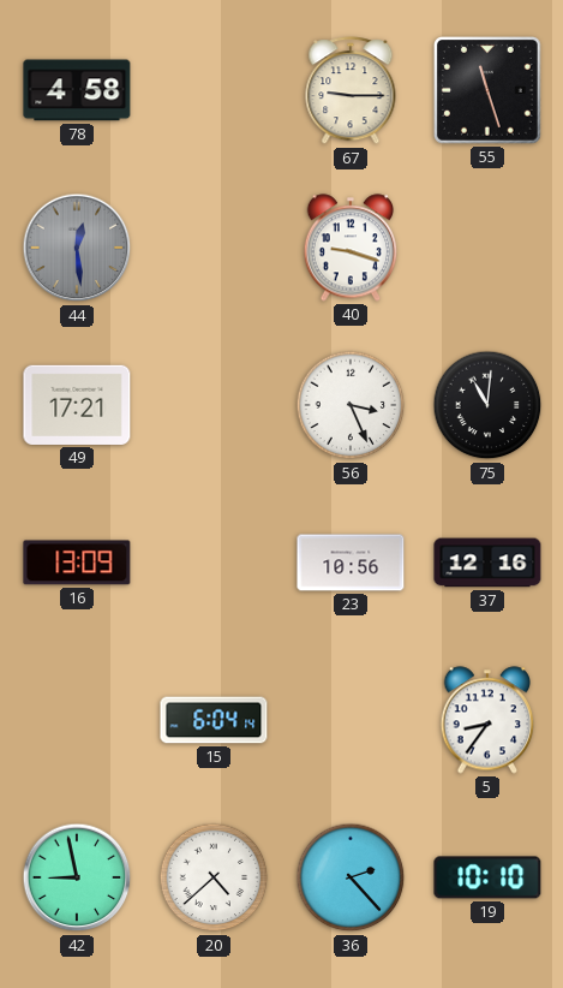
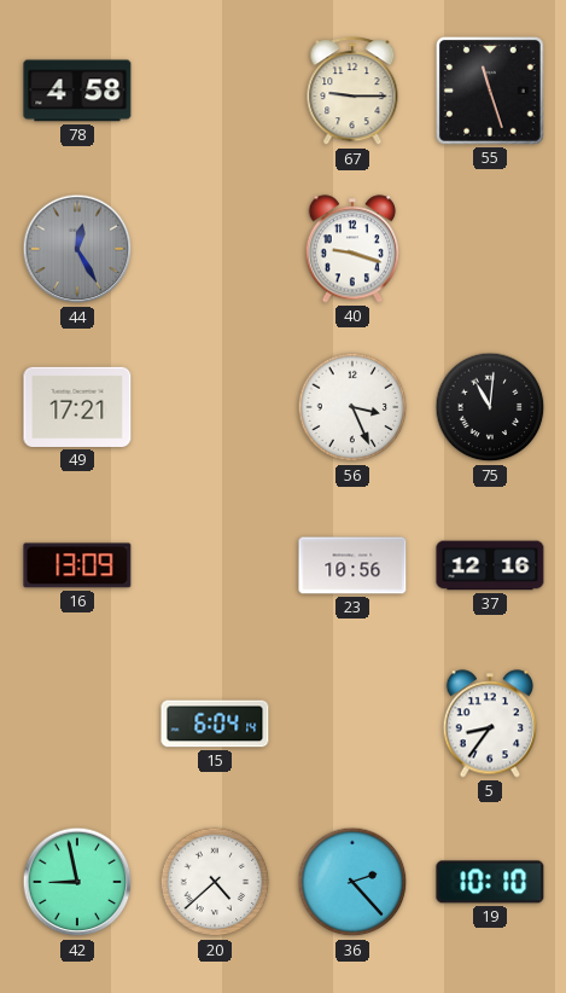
44: 12:29 -> 12:25 (77, 249)
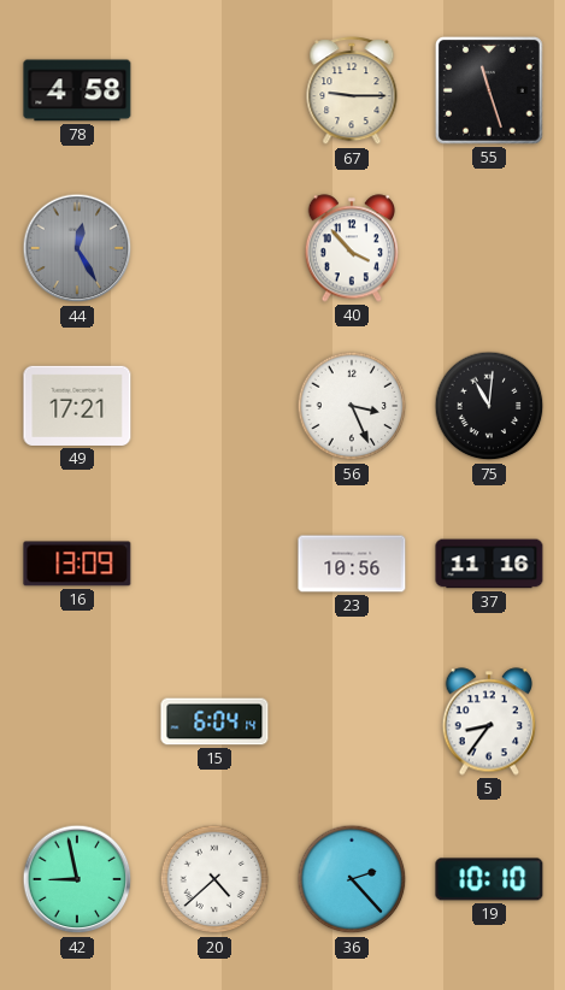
40: 9:18 -> 3:53 (352, 248)
37: 12:16 -> 11:16 (489, 564)
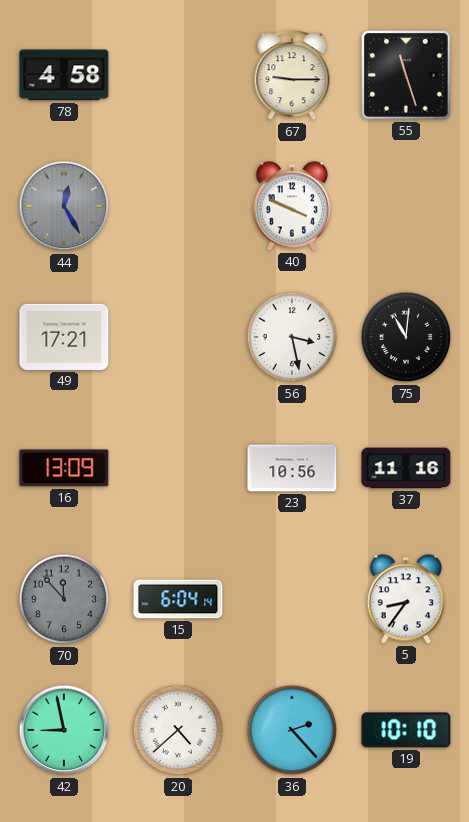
40: 3:53 -> 3:49 (292, 206)
56: 3:26 -> 3:28 (292, 337)
70: none -> 11:53 (64, 599)
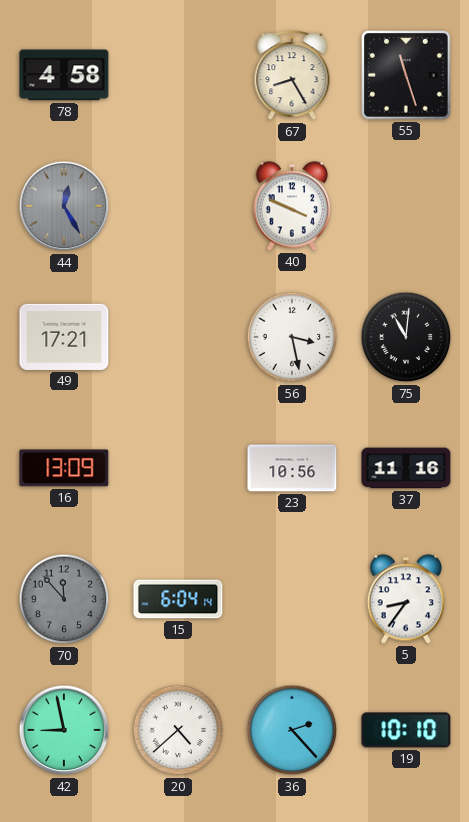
67: 9:15 -> 8:25 (292, 76)
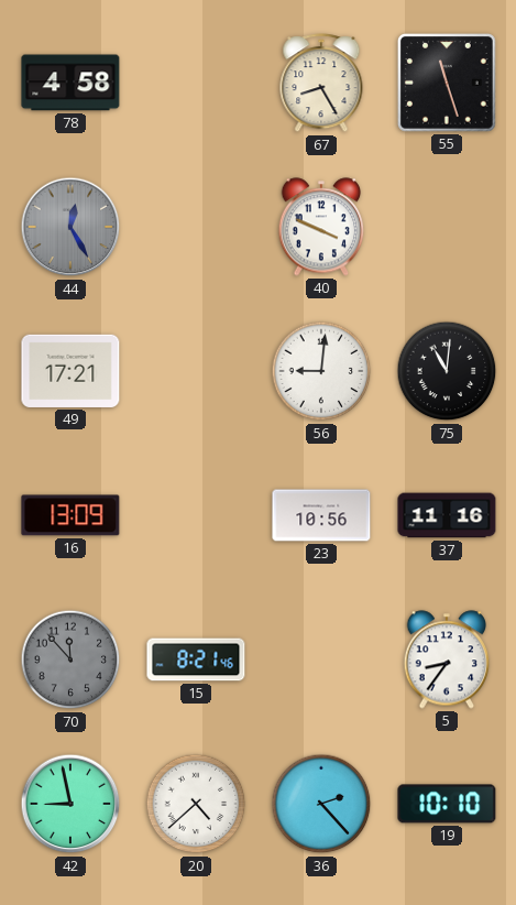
56: 3:28 -> 9:01 (321, 371)
15: 6:04 -> 8:21 (196, 659)
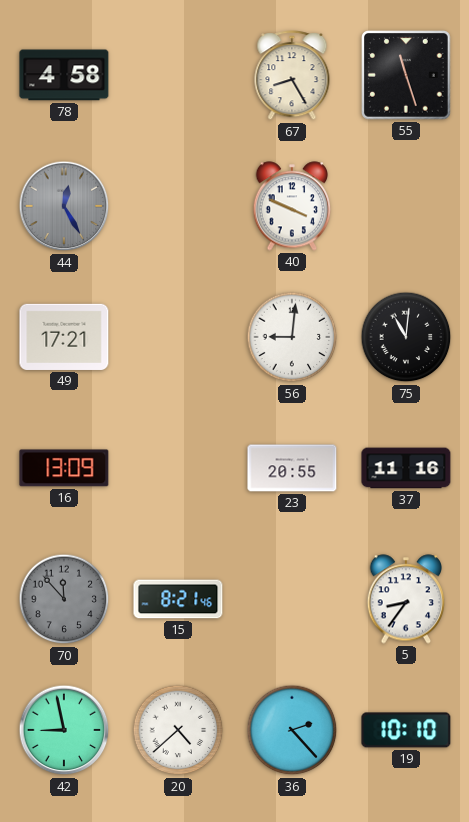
23: 10:56 -> 20:55 (292, 468)
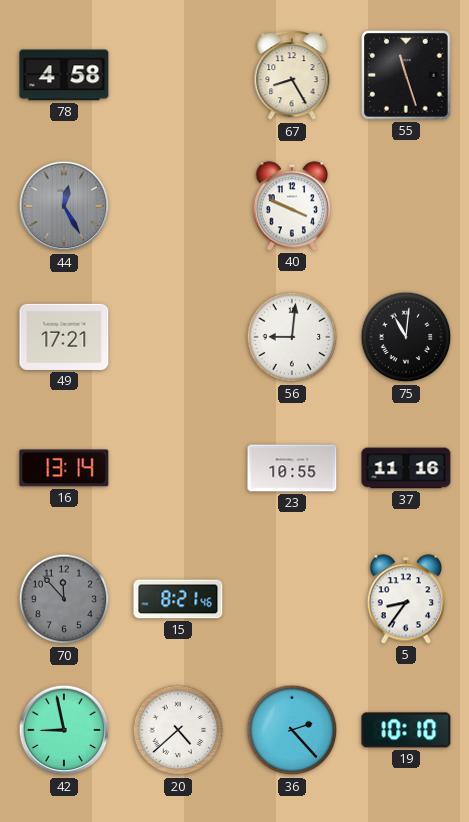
16: 13:09 -> 13:14 (64, 468)
23: 20:55 -> 10:55 (292, 468)
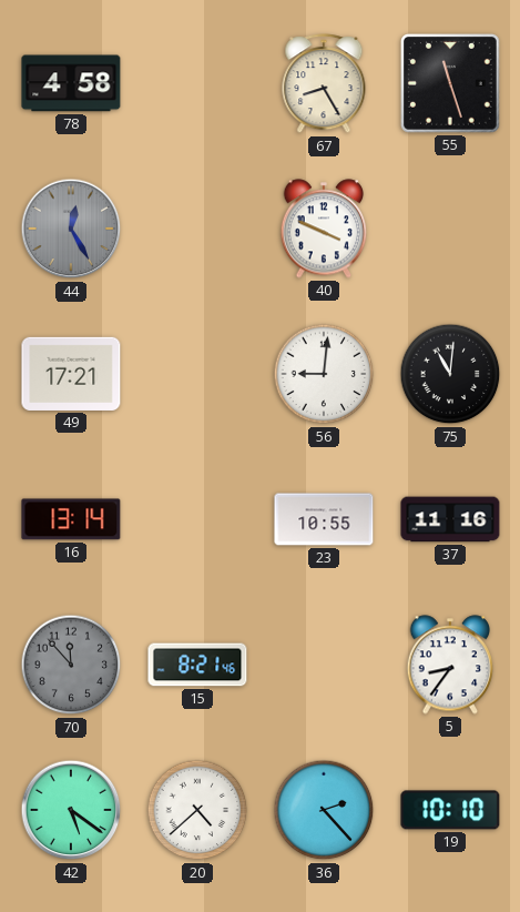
42: 8:58 -> 5:21 (71, 810)
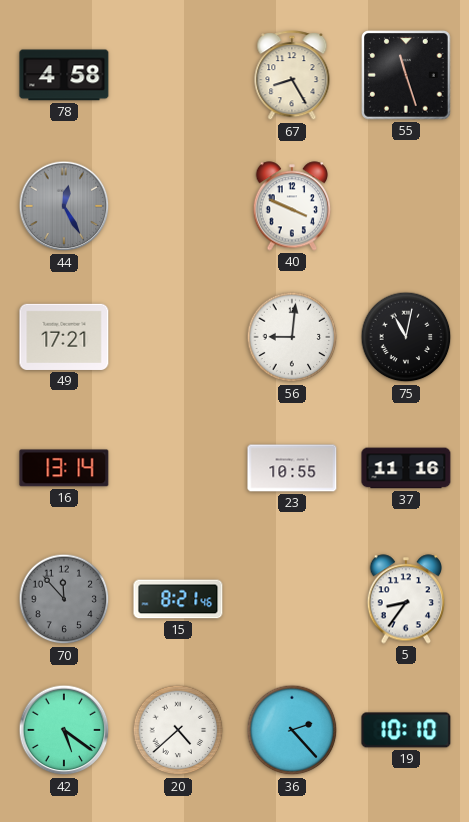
75: 11:01 -> 11:02 (406, 337)
